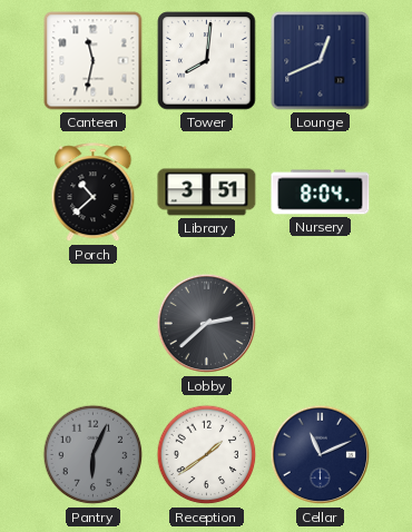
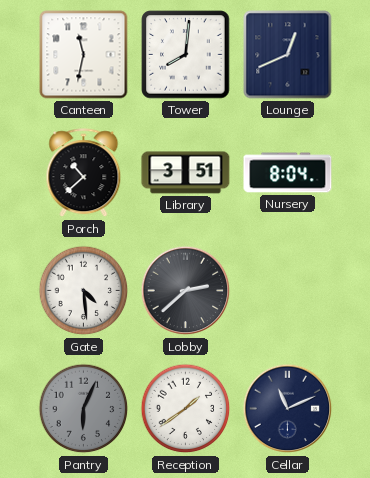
Gate: none -> 4:29 (84, 291)
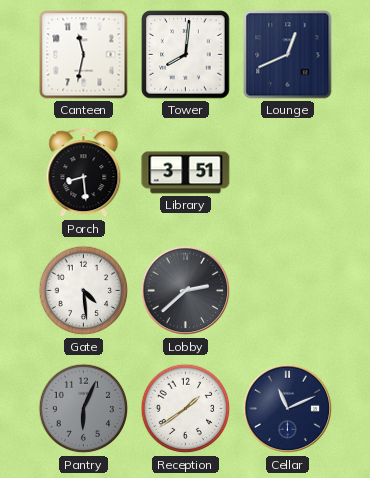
Porch: 10:38 -> 8:29 (84, 173)
Nursery: 8:04 -> none (288, 173)
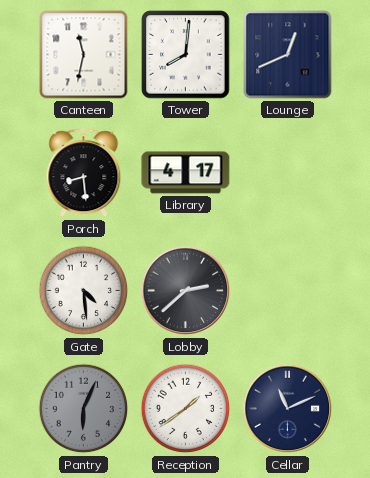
Library: 3:51 -> 4:17 (186, 173)
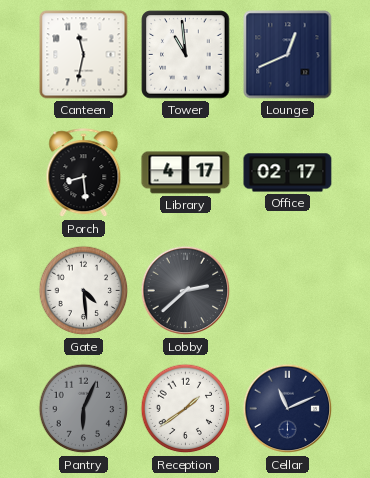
Tower: 8:01 -> 10:59 (186, 55)
Office: none -> 02:17 (288, 173)
